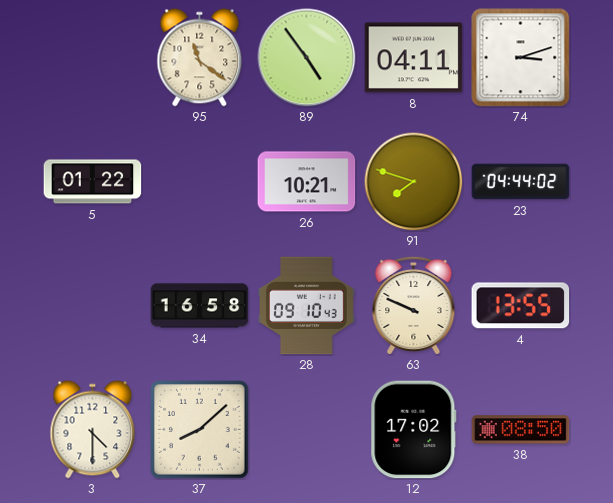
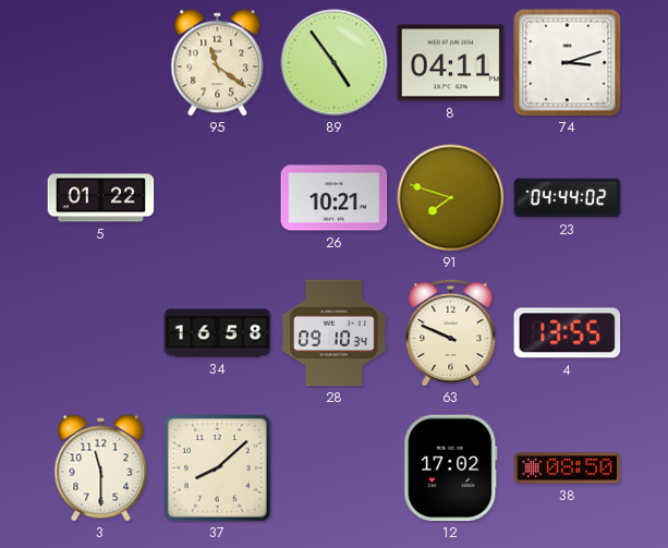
28: 09:10:43 -> 09:10:34 (335, 333)
3: 4:30 -> 11:30 (101, 468)
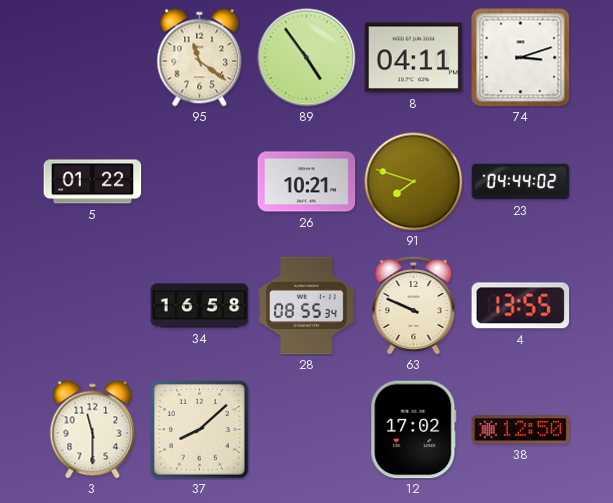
28: 09:10 -> 08:55 (307, 306)
38: 08:50 -> 12:50 (521, 430)
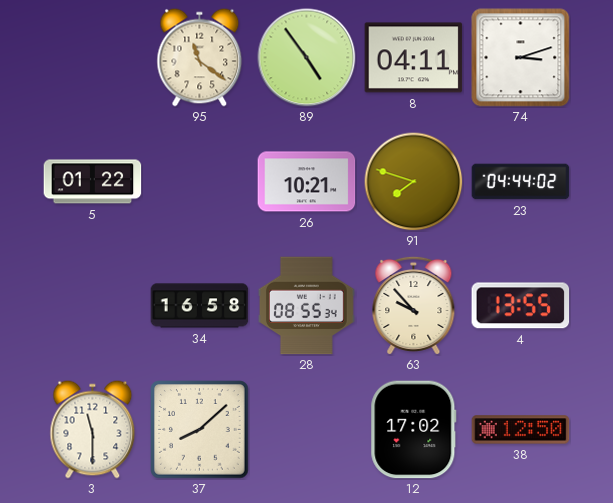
63: 9:49 -> 9:53 (414, 305)
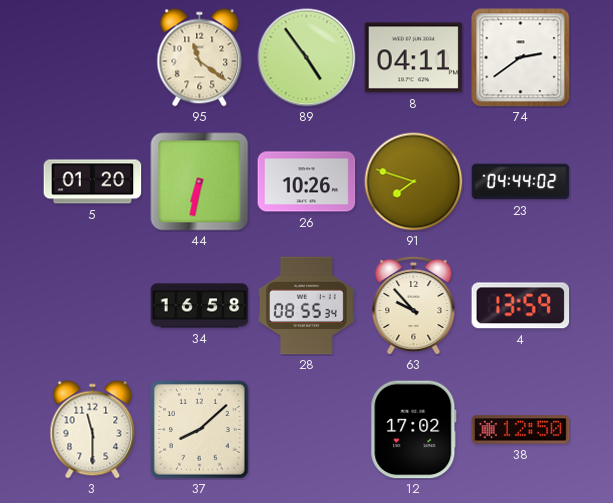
74: 3:12 -> 2:39 (521, 58)
5: 01:22 -> 01:20 (93, 182)
44: none -> 6:32 (200, 182)
26: 10:21 -> 10:26 (307, 182)
4: 13:55 -> 13:59 (521, 306)
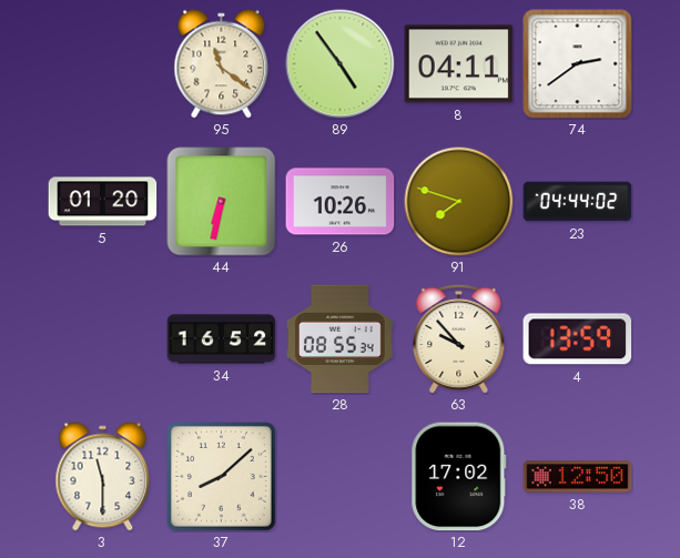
34: 16:58 -> 16:52 (222, 339)
